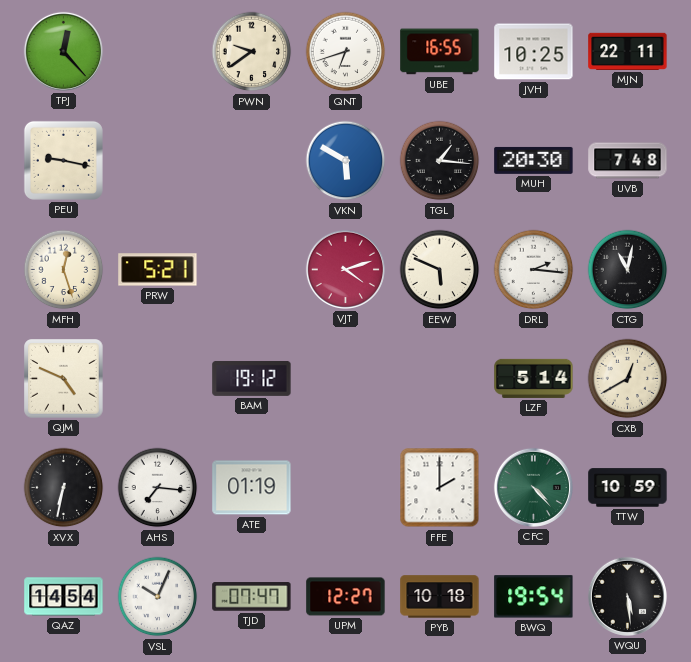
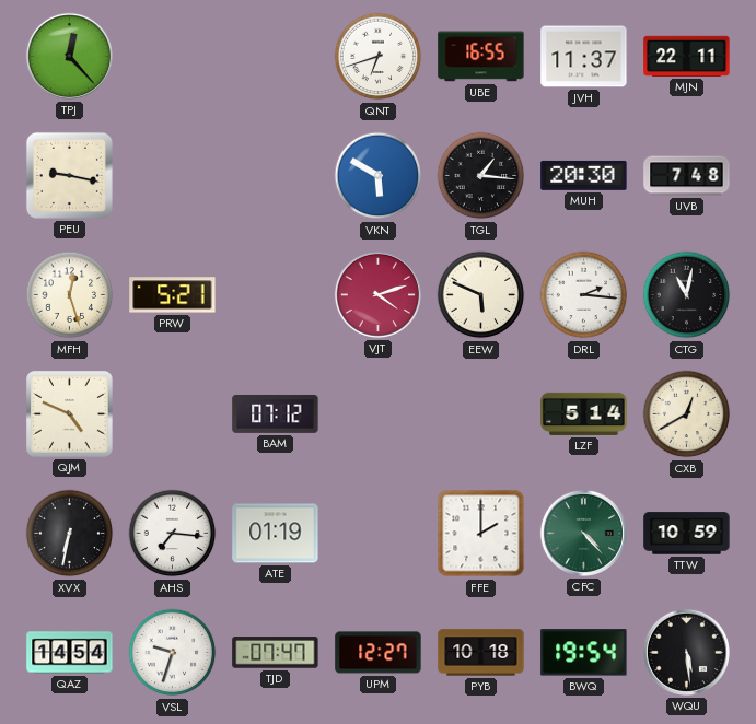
PWN: 9:39 -> none (252, 52)
JVH: 10:25 -> 11:37 (584, 57)
BAM: 19:12 -> 07:12 (276, 413)
VSL: 10:04 -> 9:33 (173, 653)
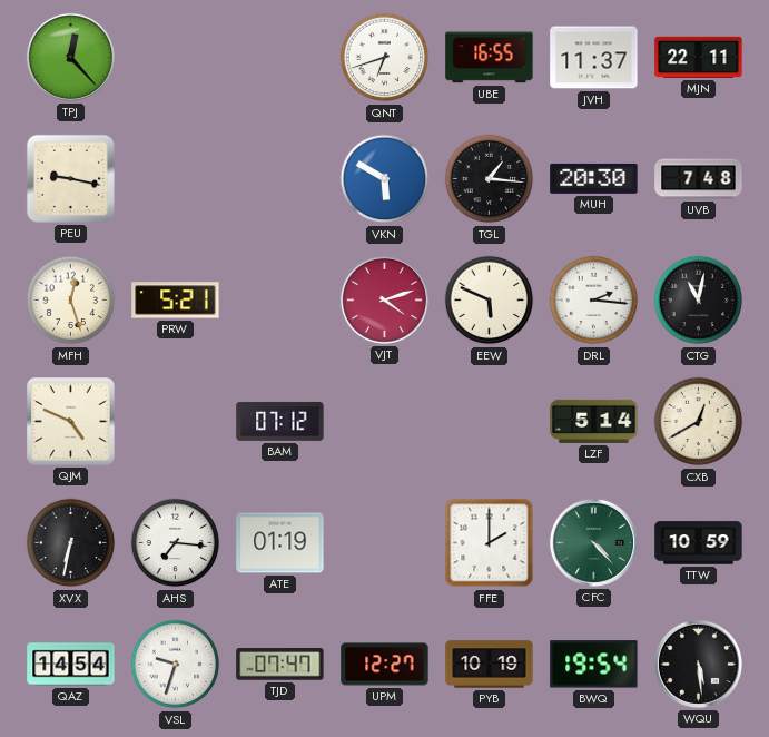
PYB: 10:18 -> 10:19 (490, 665)
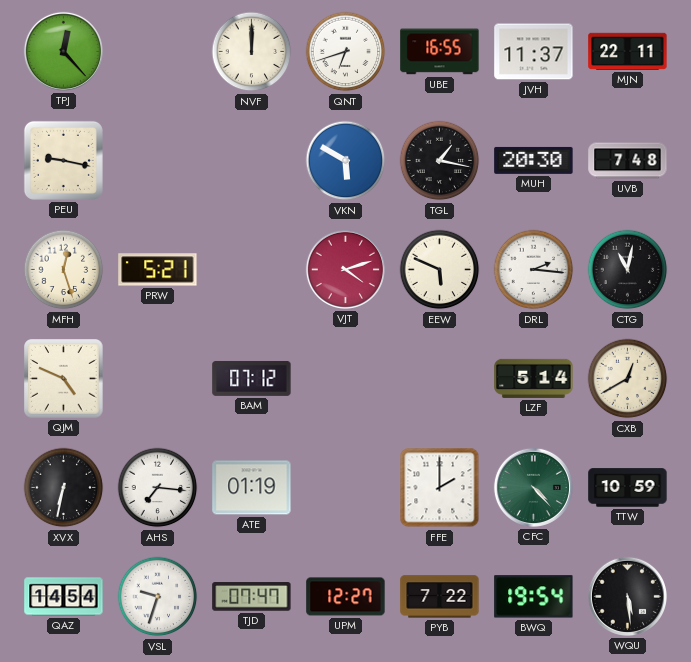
NVF: none -> 12:00 (252, 52)
TGL: 1:16 -> 1:17 (440, 161)
PYB: 10:19 -> 7:22 (440, 597)
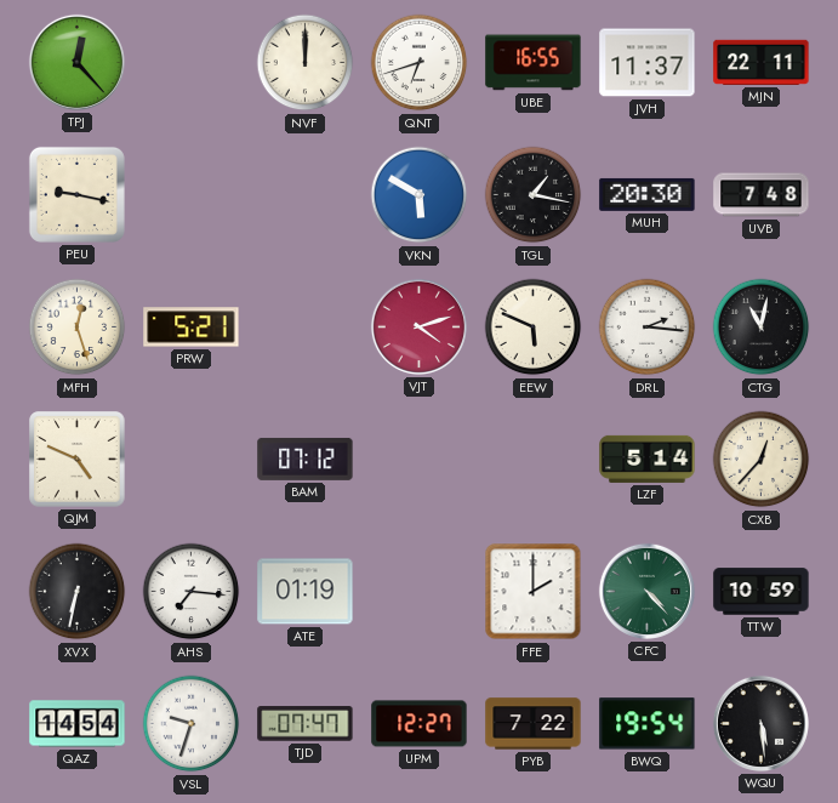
CXB: 12:40 -> 12:37 (762, 460)
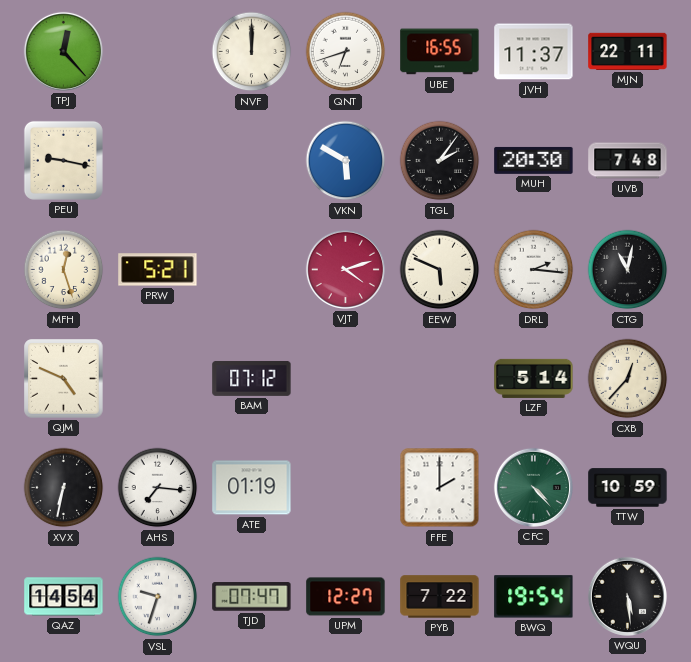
TGL: 1:17 -> 2:06 (440, 161)
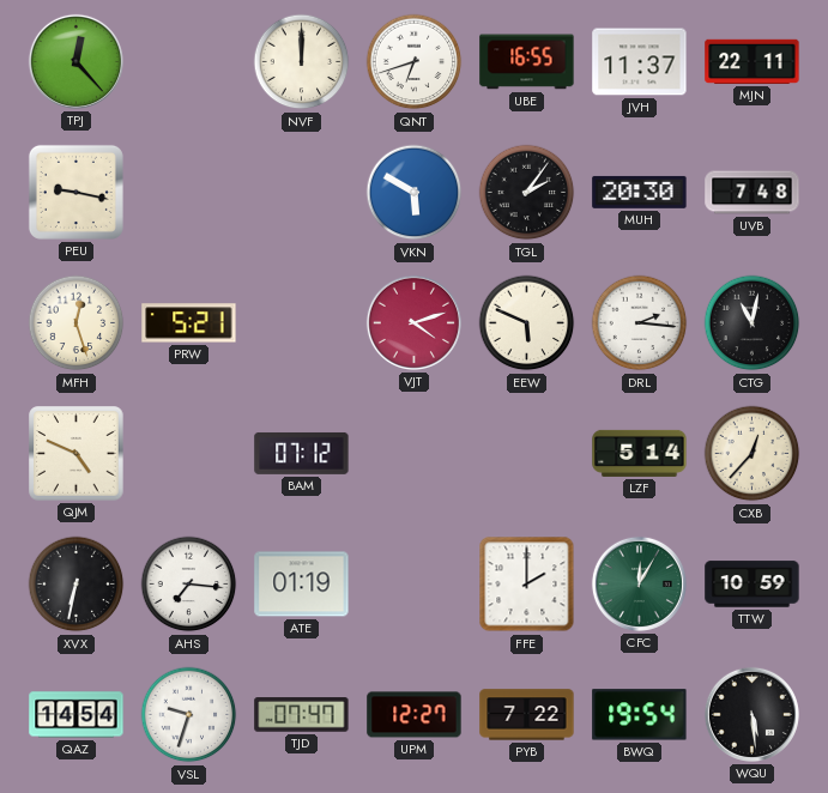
CFC: 4:23 -> 12:05 (639, 583)
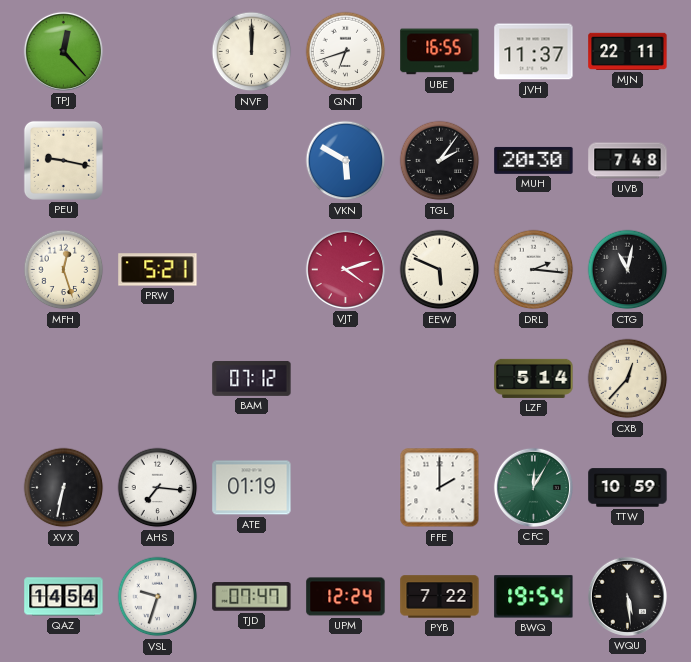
QJM: 4:49 -> none (77, 454)
UPM: 12:27 -> 12:24 (346, 597)
